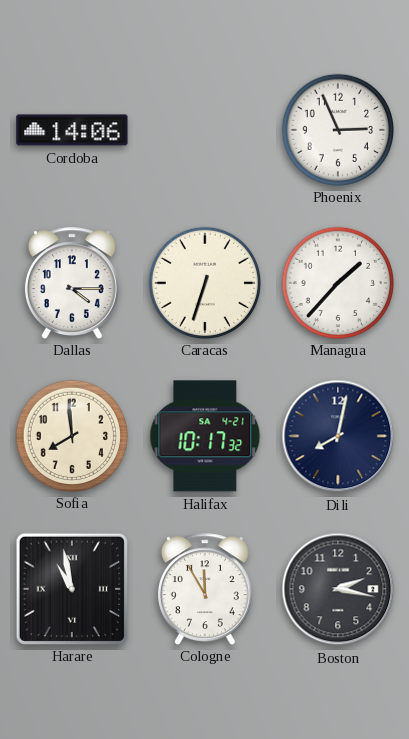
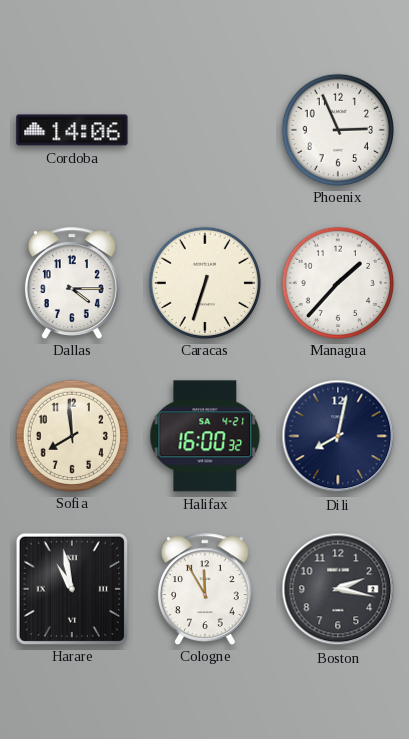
Halifax: 10:17 -> 16:00 (205, 436)
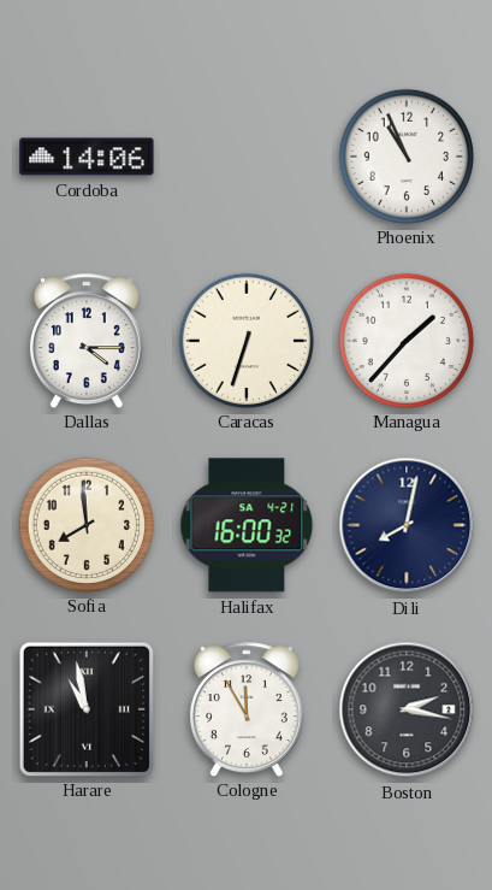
Phoenix: 2:56 -> 10:56 (405, 155)
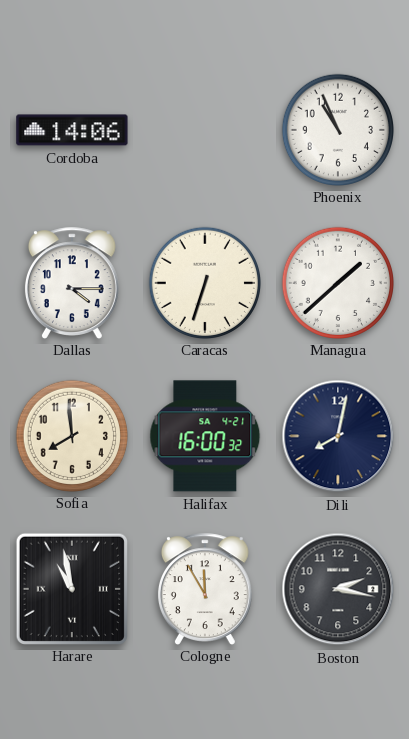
Managua: 1:37 -> 1:38 (337, 282)
